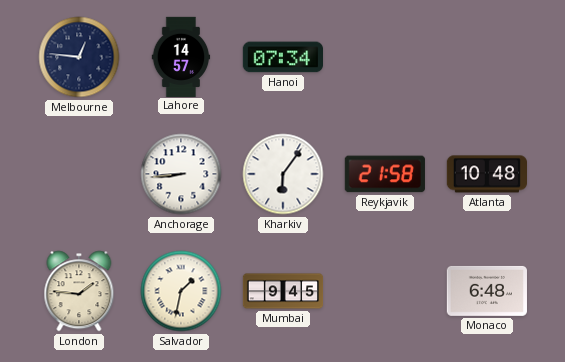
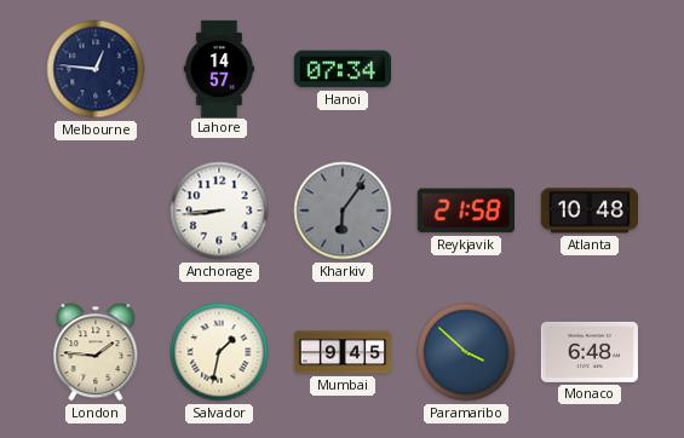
Kharkiv dial: white -> grey (343, 211)
Paramaribo: none -> 3:52 (466, 352)
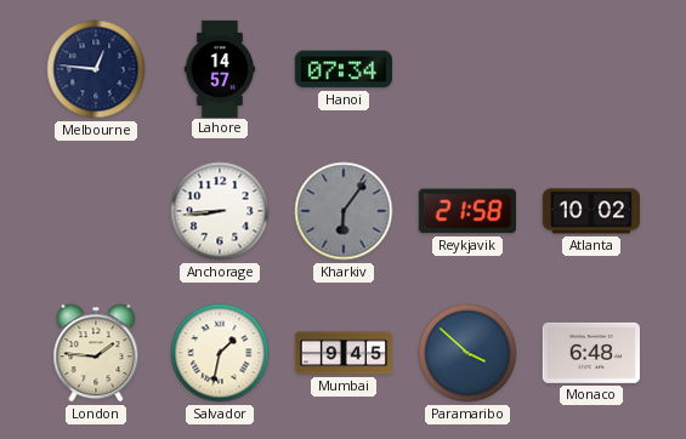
Atlanta: 10:48 -> 10:02 (590, 211)
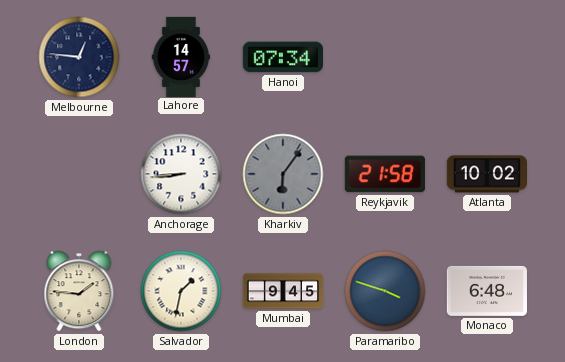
Paramaribo: 3:52 -> 3:48 (385, 291)
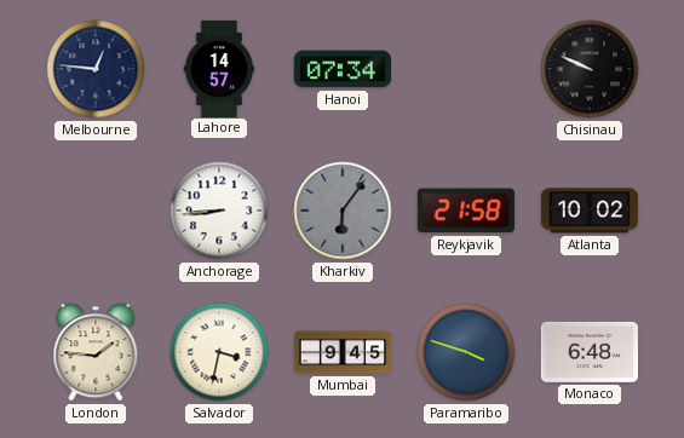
Chisinau: none -> 9:49 (590, 69)
Salvador: 1:32 -> 3:32 (219, 352)
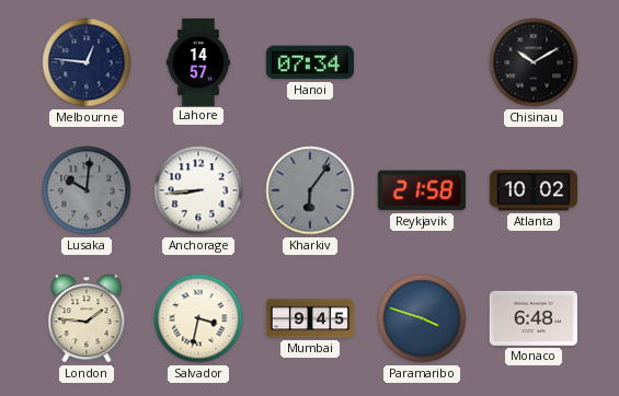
Chisinau: 9:49 -> 10:10 (534, 62)
Lusaka: none -> 10:01 (87, 190)
